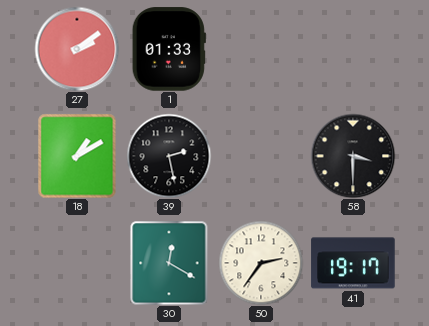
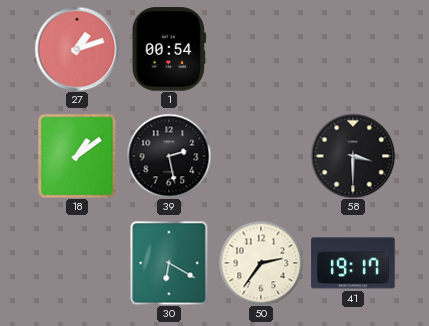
27: 2:09 -> 1:12 (77, 49)
1: 01:33 -> 00:54 (169, 49)
18: 1:10 -> 1:09 (77, 156)
30: 12:20 -> 6:20 (169, 263)
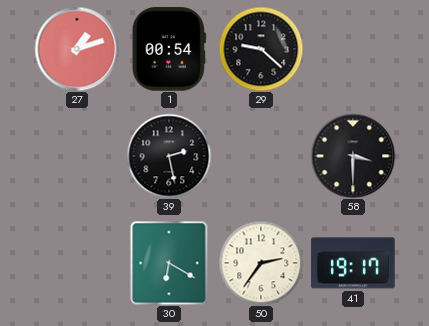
29: none -> 9:22 (261, 49)
18: 1:09 -> none (77, 156)
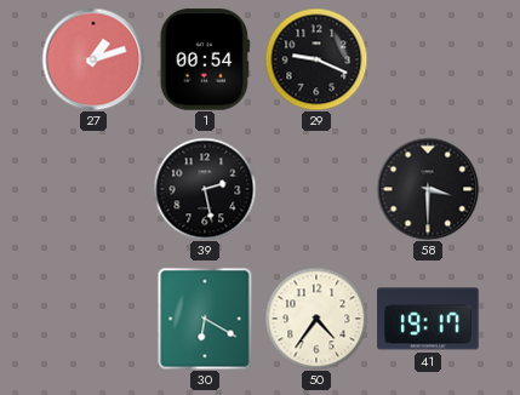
29: 9:22 -> 9:19 (316, 59)
50: 2:36 -> 4:36 (316, 319)
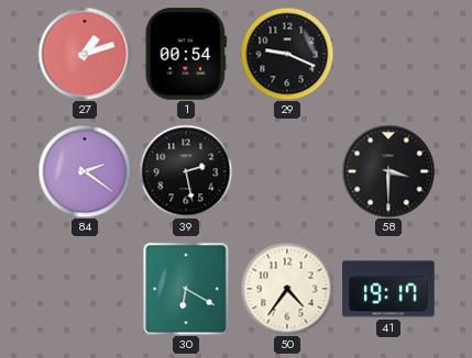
84: none -> 2:21 (85, 171)
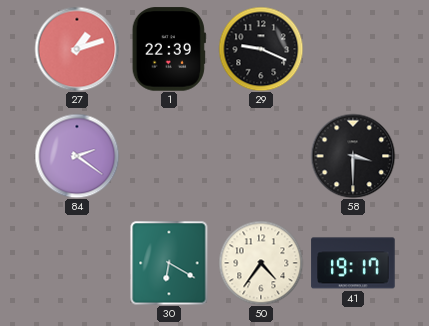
1: 00:54 -> 22:39 (169, 49)
39: 2:28 -> none (186, 171)
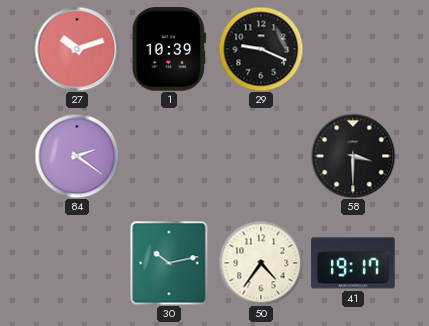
27: 1:12 -> 10:12 (77, 49)
1: 22:39 -> 10:39 (169, 49)
30: 6:20 -> 10:13 (169, 263)
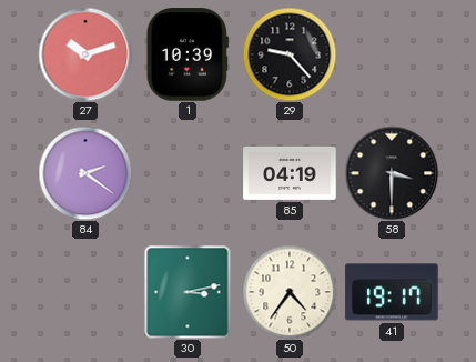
29: 9:19 -> 9:23 (290, 54)
85: none -> 04:19 (290, 173)
30: 10:13 -> 3:13 (188, 292)
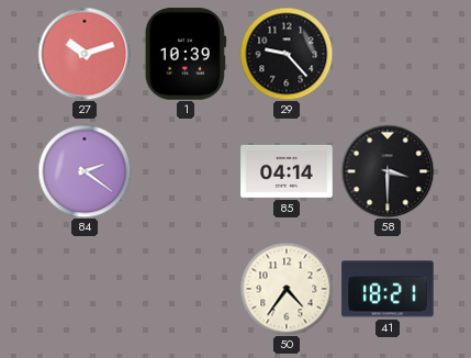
85: 04:19 -> 04:14 (287, 171)
30: 3:13 -> none (188, 292)
41: 19:17 -> 18:21 (388, 289)
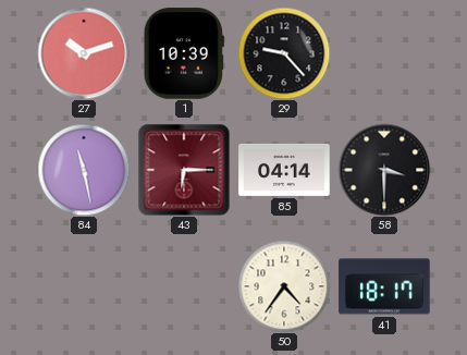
84: 2:21 -> 11:28 (84, 170)
43: none -> 6:15 (184, 170)
41: 18:21 -> 18:17 (384, 286)
